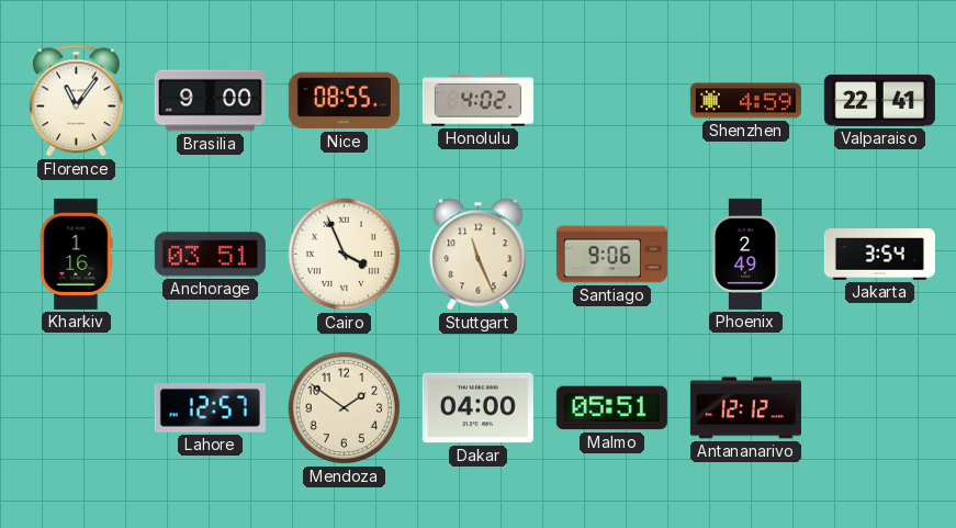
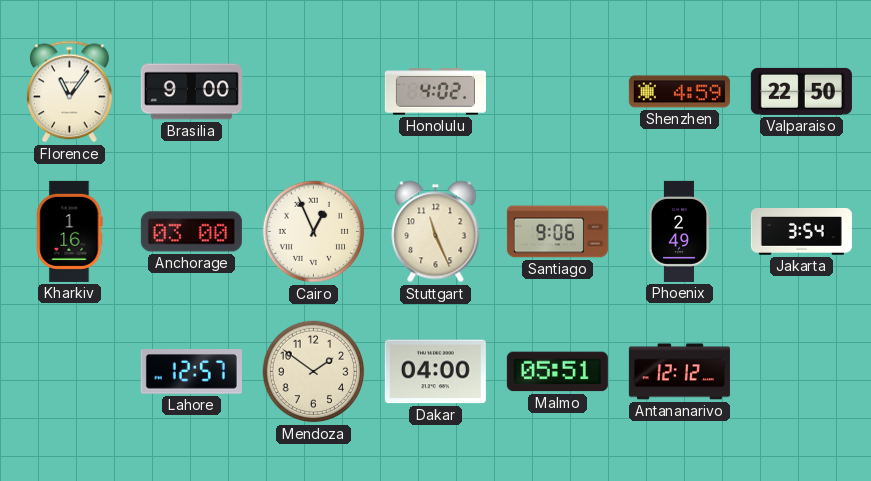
Nice: 08:55 -> none (344, 101)
Valparaiso: 22:41 -> 22:50 (801, 91)
Anchorage: 03:51 -> 03:00 (191, 232)
Cairo: 3:56 -> 12:56 (314, 232)
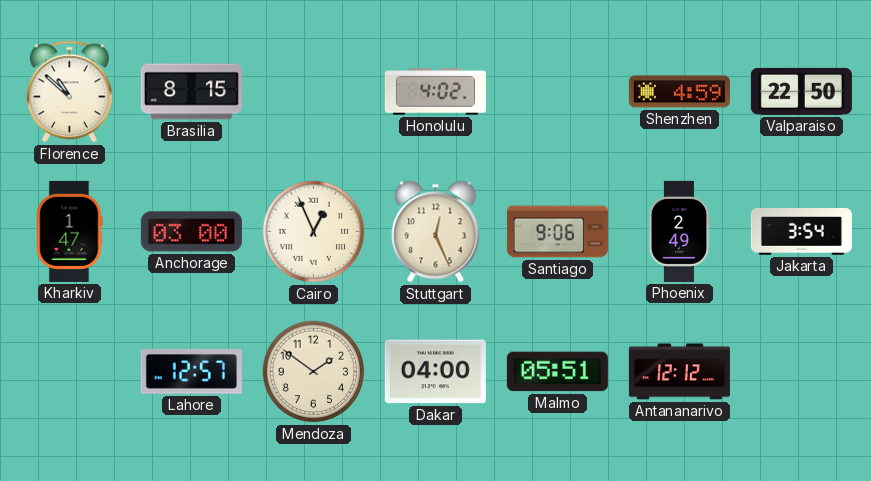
Florence: 11:06 -> 10:52 (70, 92)
Brasilia: 9:00 -> 8:15 (191, 92)
Kharkiv: 1:16 -> 1:47 (69, 231)
Stuttgart: 11:26 -> 12:26 (436, 232)
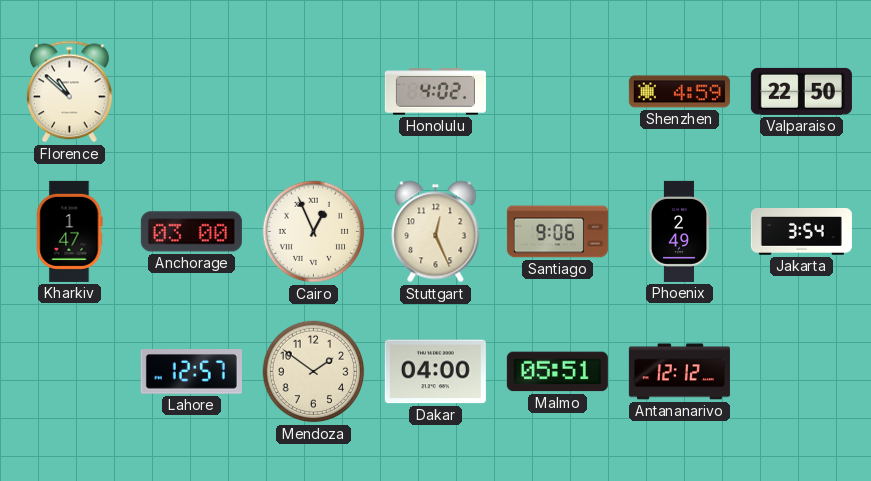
Brasilia: 8:15 -> none (191, 92)
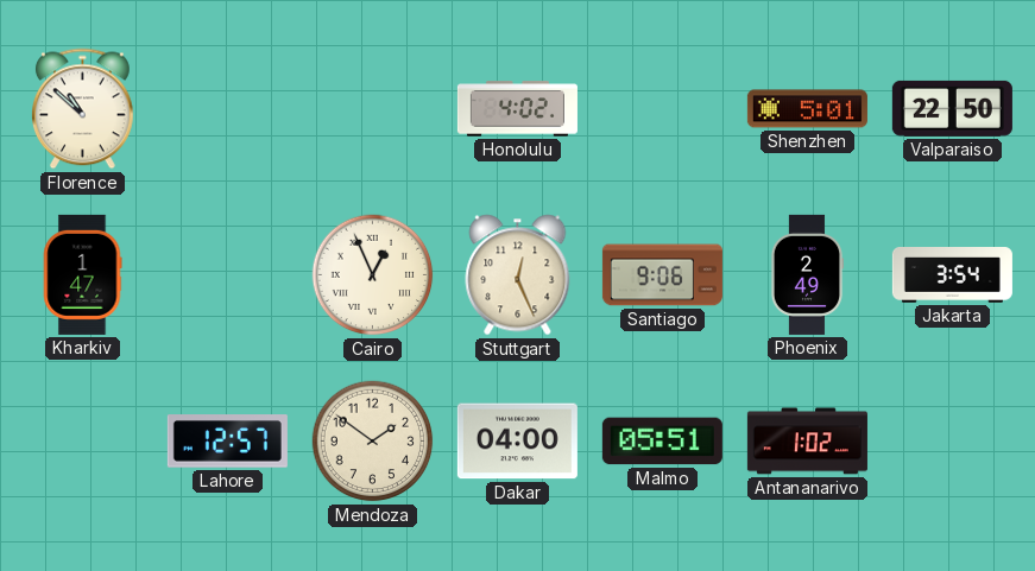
Shenzhen: 4:59 -> 5:01 (807, 109)
Anchorage: 03:00 -> none (191, 232)
Antananarivo: 12:12 -> 1:02 (807, 442)
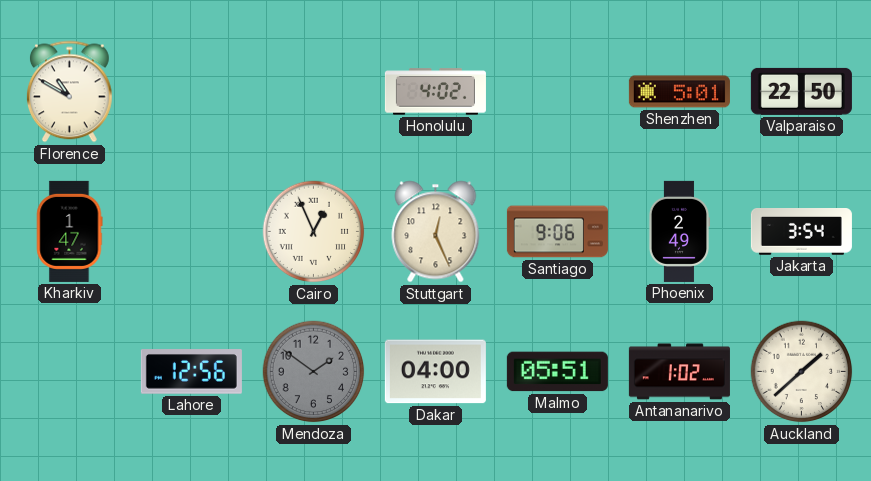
Florence: 10:52 -> 10:50 (70, 92)
Lahore: 12:57 -> 12:56 (191, 372)
Mendoza dial: cream -> grey (314, 372)
Auckland: none -> 1:38 (802, 372)
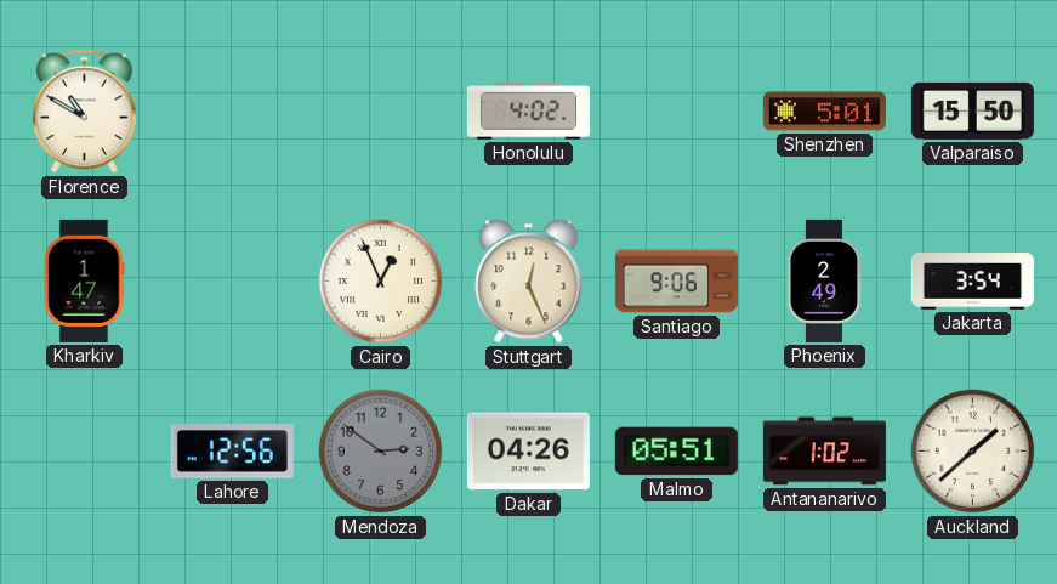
Valparaiso: 22:50 -> 15:50 (972, 110)
Mendoza: 1:51 -> 2:51 (381, 452)
Dakar: 04:00 -> 04:26 (528, 452)
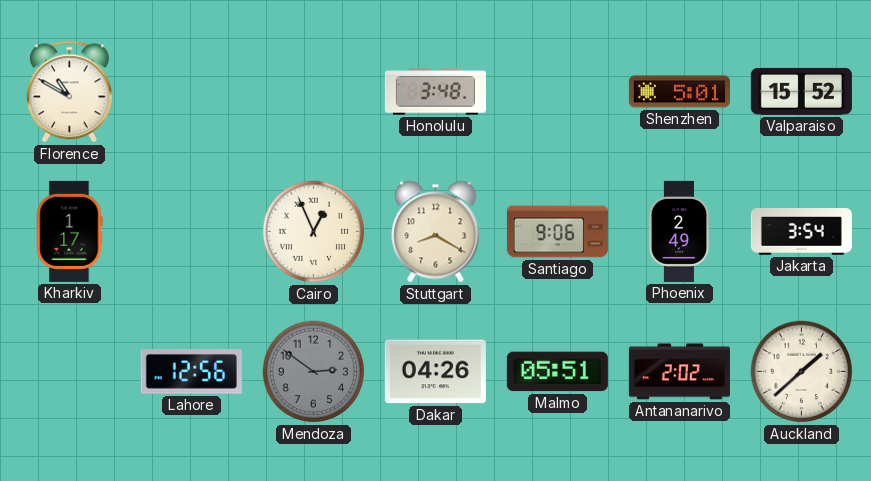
Honolulu: 4:02 -> 3:48 (435, 92)
Valparaiso: 15:50 -> 15:52 (801, 91)
Kharkiv: 1:47 -> 1:17 (69, 231)
Stuttgart: 12:26 -> 8:20 (436, 232)
Antananarivo: 1:02 -> 2:02 (679, 372)
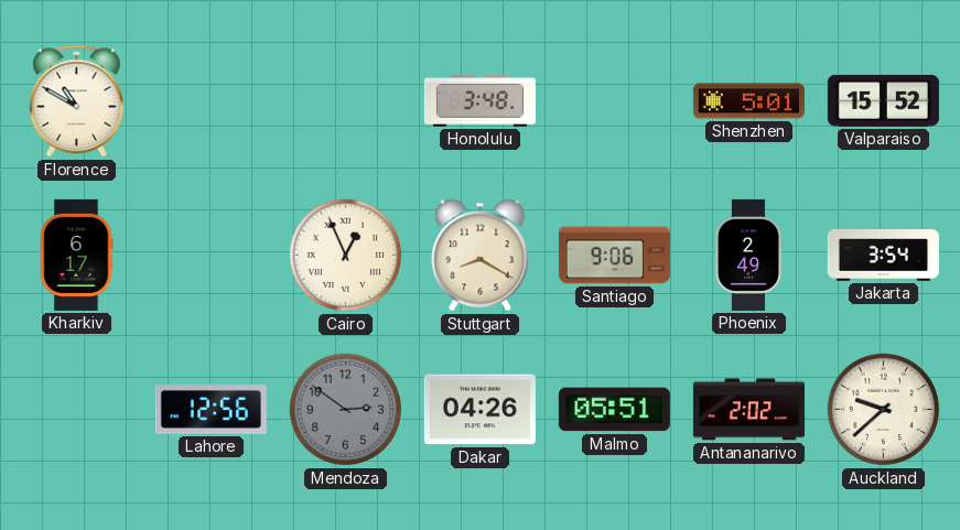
Kharkiv: 1:17 -> 6:17 (76, 255)
Auckland: 1:38 -> 9:38 (884, 410)
